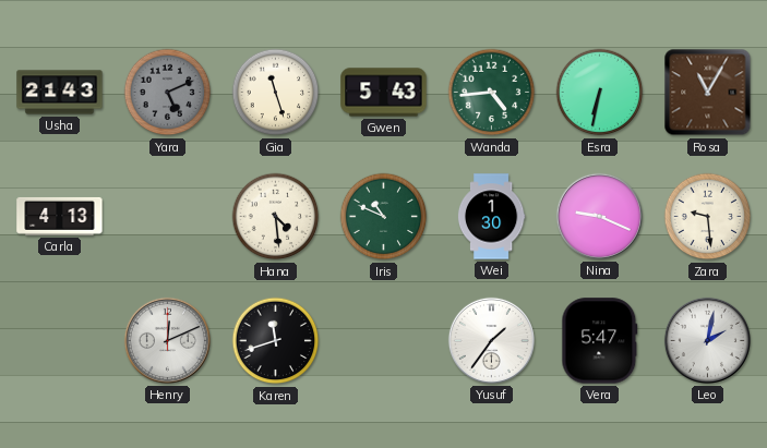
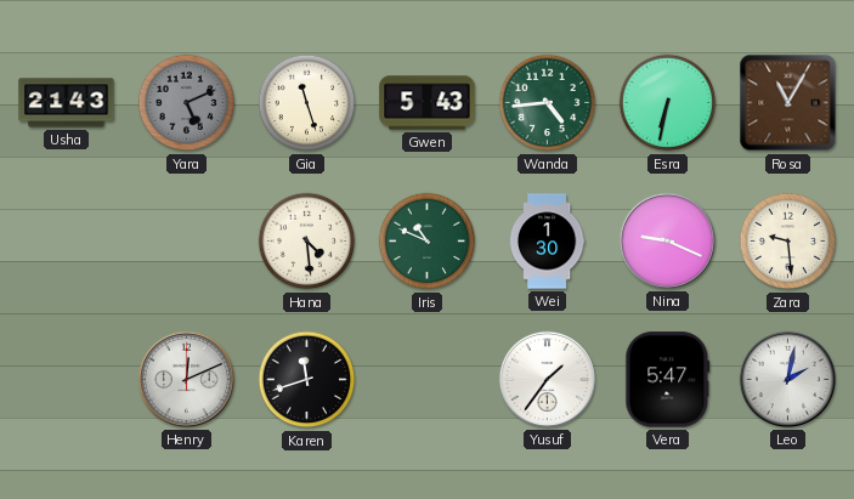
Carla: 4:13 -> none (60, 216)
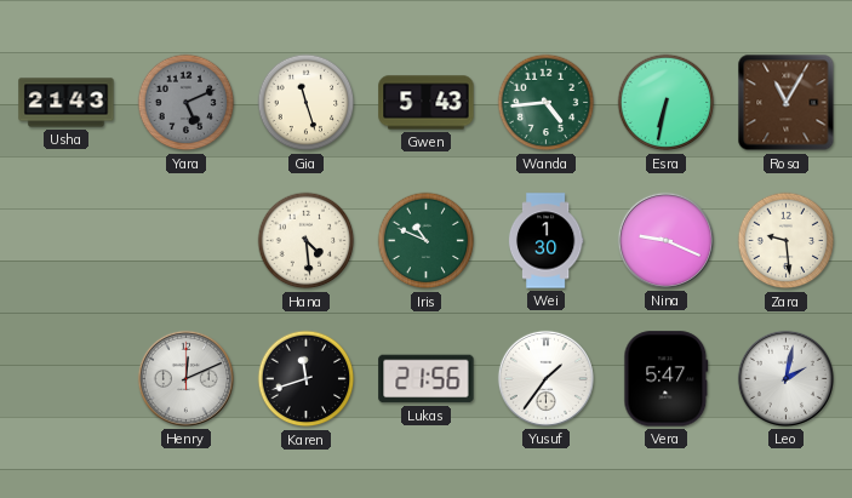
Lukas: none -> 21:56 (427, 379)
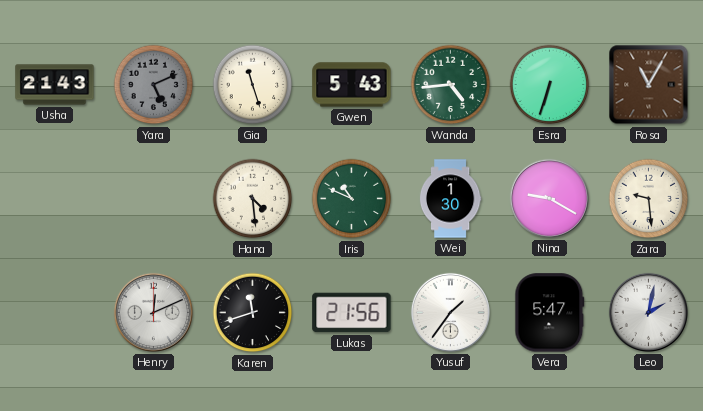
Esra: 6:32 -> 6:33 (550, 85)
Nina: 9:19 -> 9:20 (549, 198)
